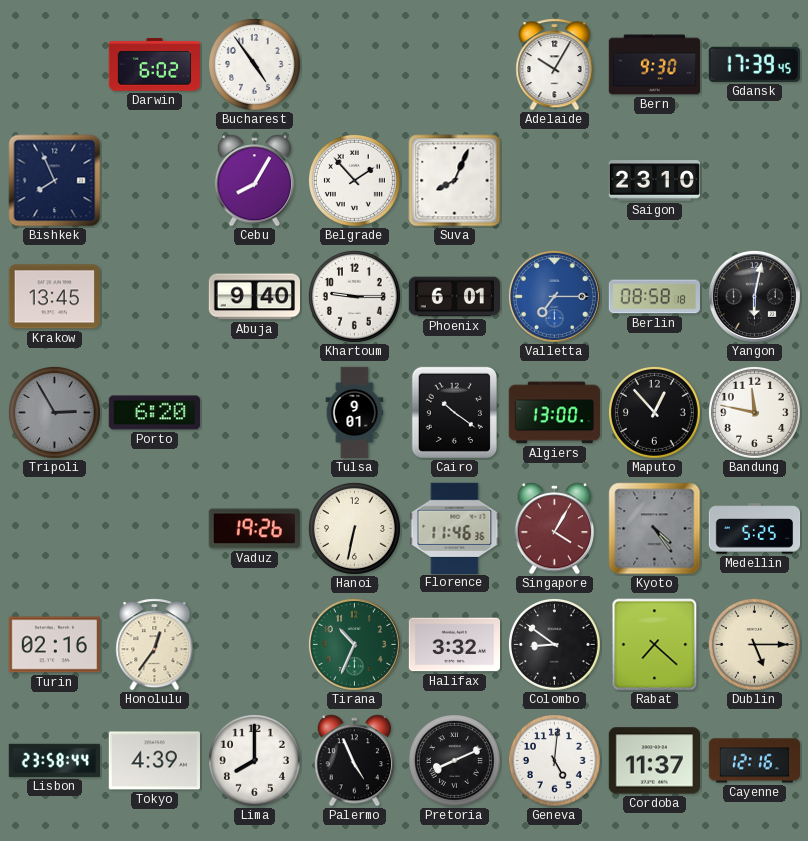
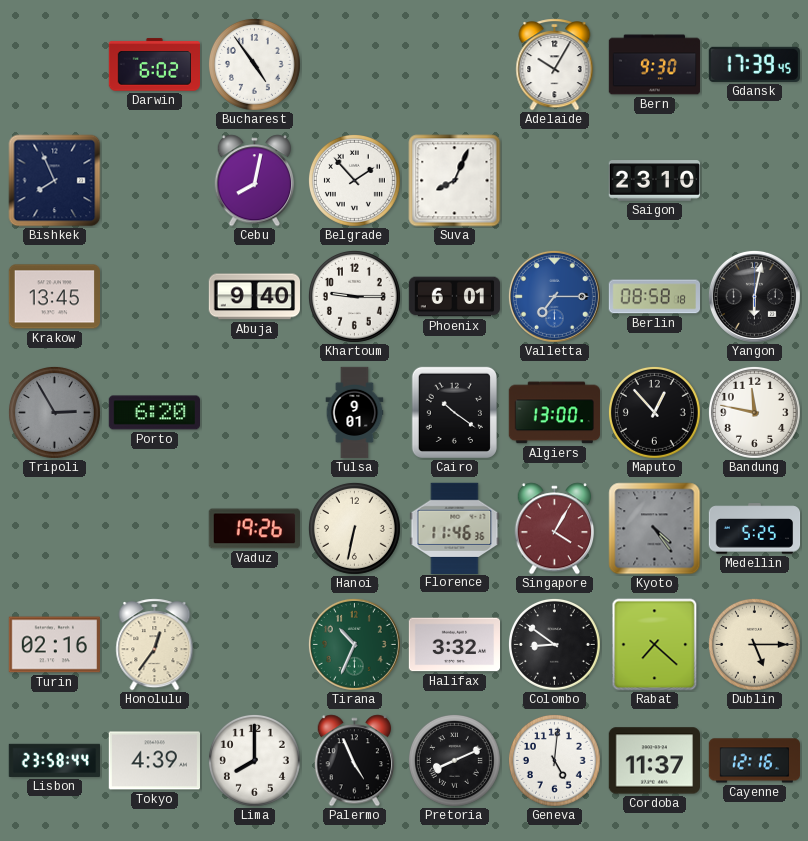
Cebu: 8:05 -> 8:02 (255, 181)
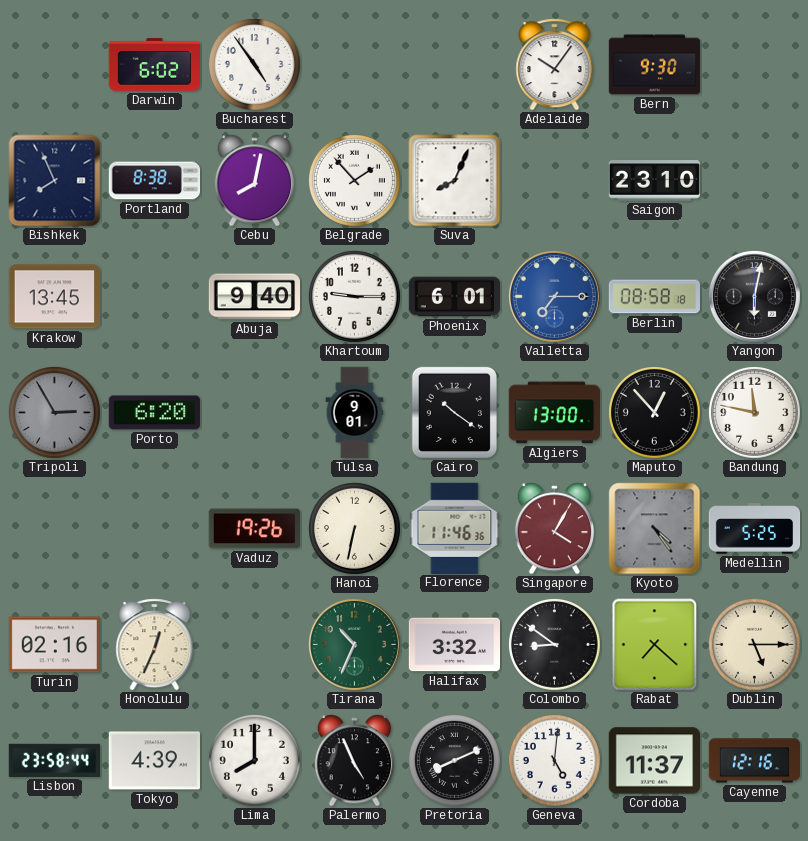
Adelaide: 10:05 -> 10:06 (555, 65)
Gdansk: 17:39 -> none (754, 64)
Portland: none -> 8:38 (155, 181)
Honolulu: 12:36 -> 12:34 (155, 645)
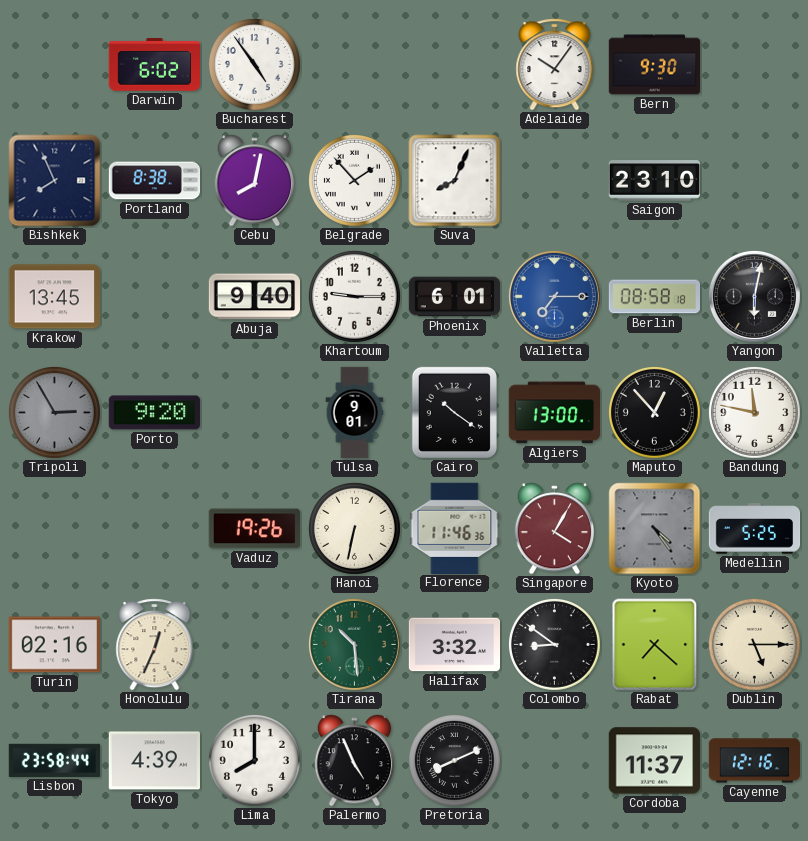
Porto: 6:20 -> 9:20 (154, 413)
Tirana: 10:34 -> 10:29 (354, 644)
Geneva: 5:01 -> none (554, 760)
